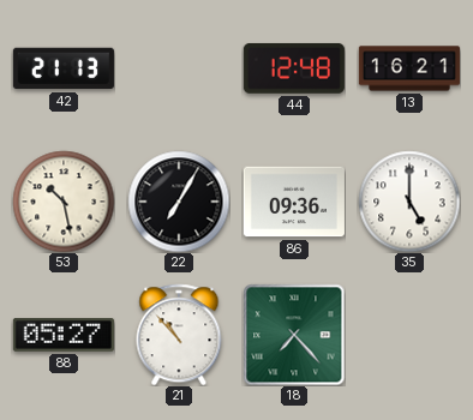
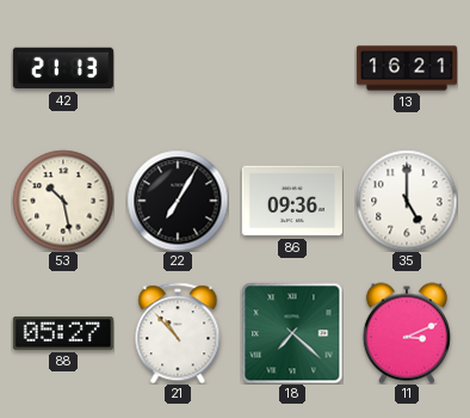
44: 12:48 -> none (294, 68)
18: 7:23 -> 7:22 (292, 333)
11: none -> 3:11 (407, 333)
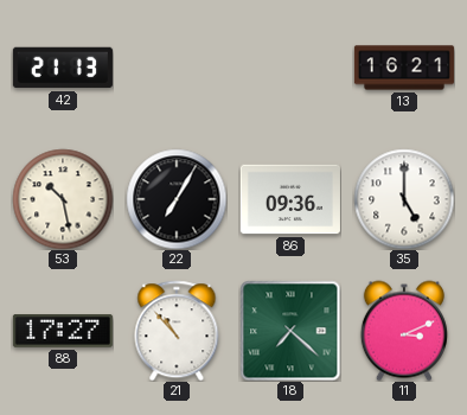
88: 05:27 -> 17:27 (63, 332)
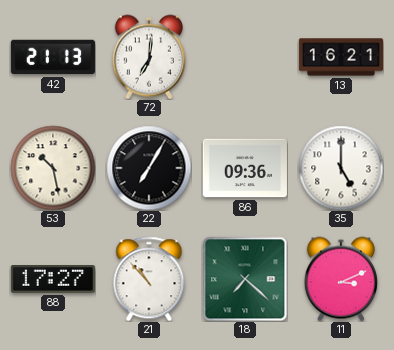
72: none -> 7:01 (149, 57)
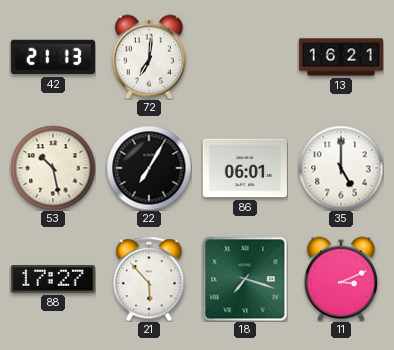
86: 09:36 -> 06:01 (245, 168)
21: 10:53 -> 5:53 (149, 279)
18: 7:22 -> 7:18 (245, 279)
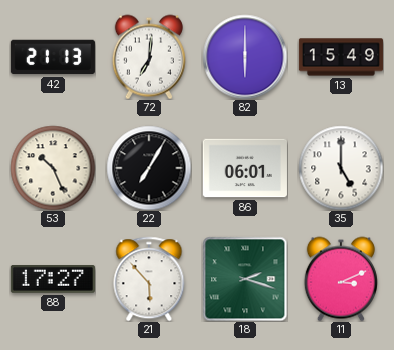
82: none -> 6:00 (245, 57)
13: 16:21 -> 15:49 (341, 57)
53: 10:28 -> 10:26 (53, 168)
18: 7:18 -> 2:18 (245, 279)
